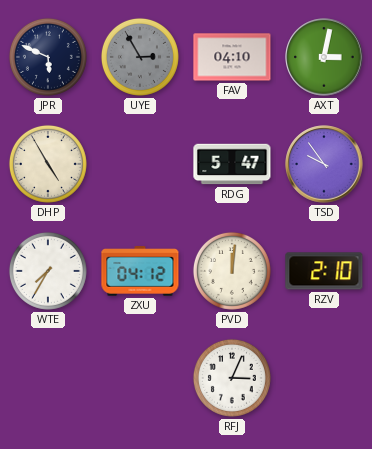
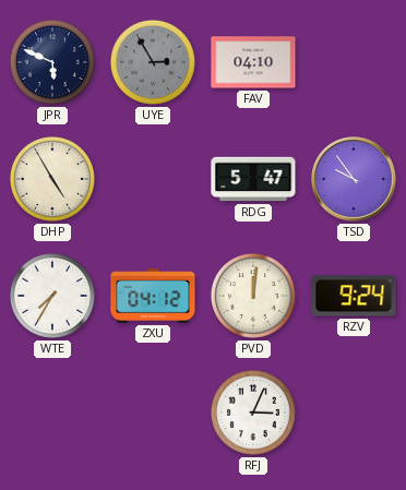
AXT: 3:02 -> none (324, 57)
RZV: 2:10 -> 9:24 (354, 296)
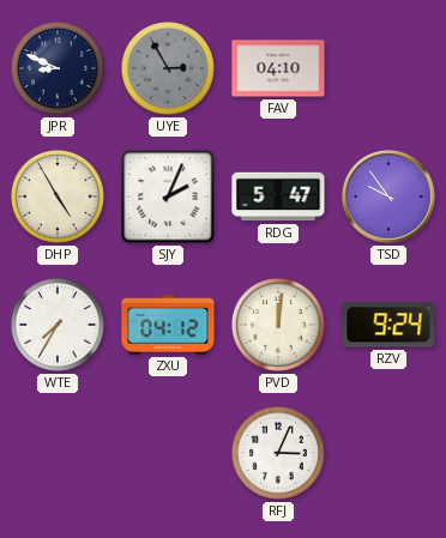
JPR: 5:49 -> 8:49 (58, 68)
SJY: none -> 2:04 (168, 197)
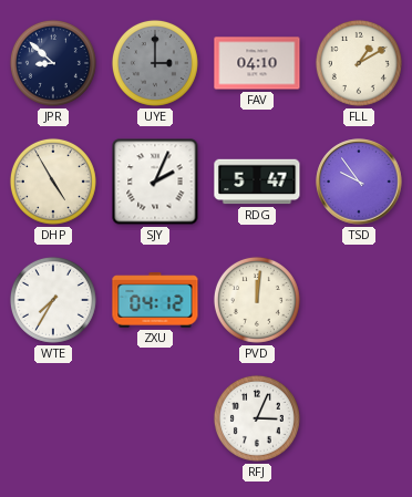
JPR: 8:49 -> 8:52 (53, 63)
UYE: 2:55 -> 3:00 (155, 63)
FLL: none -> 1:10 (359, 63)
RZV: 9:24 -> none (388, 325)
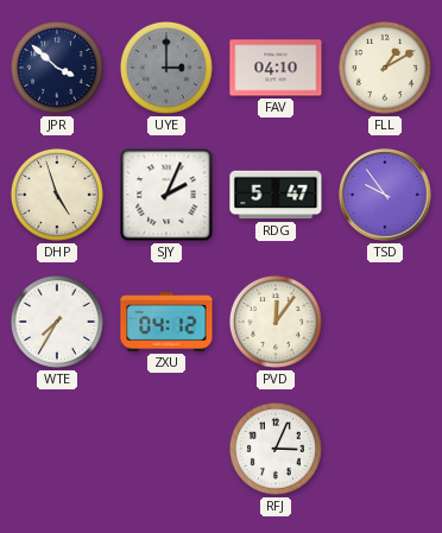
JPR: 8:52 -> 3:52 (57, 68)
DHP: 4:55 -> 4:57 (57, 195)
PVD: 12:01 -> 12:06 (276, 322)
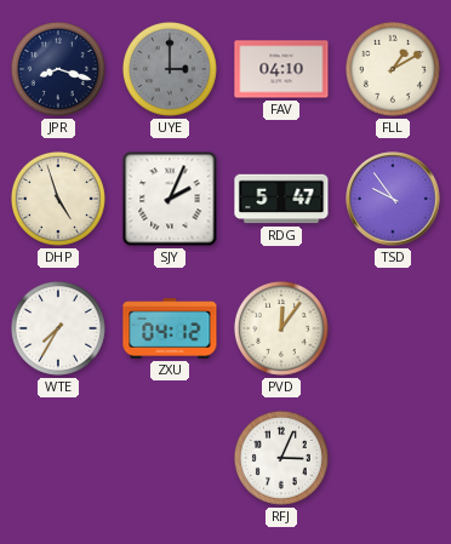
JPR: 3:52 -> 8:18 (58, 69)
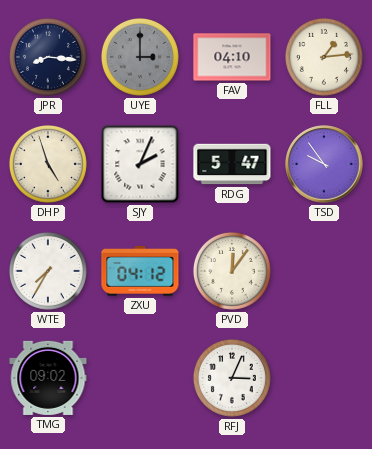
JPR: 8:18 -> 8:16 (48, 57)
FLL: 1:10 -> 1:14 (324, 57)
TMG: none -> 09:02 (48, 378)
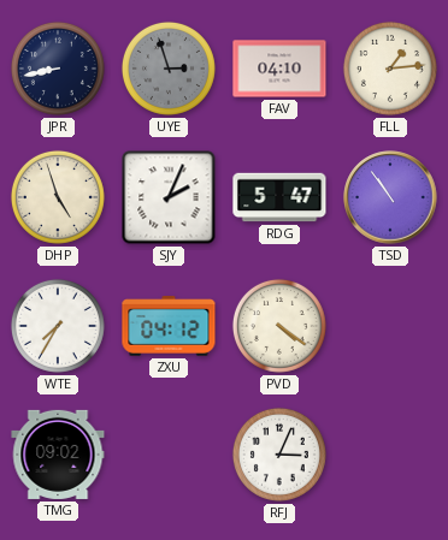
JPR: 8:16 -> 8:43 (58, 69)
UYE: 3:00 -> 2:57 (169, 69)
TSD: 9:54 -> 10:54 (390, 197)
PVD: 12:06 -> 4:21 (279, 326)
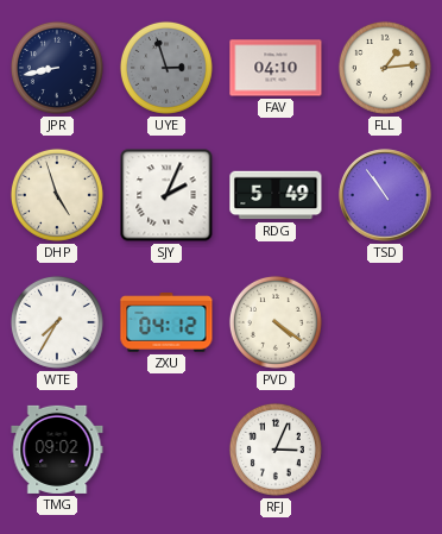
RDG: 5:47 -> 5:49 (276, 195)
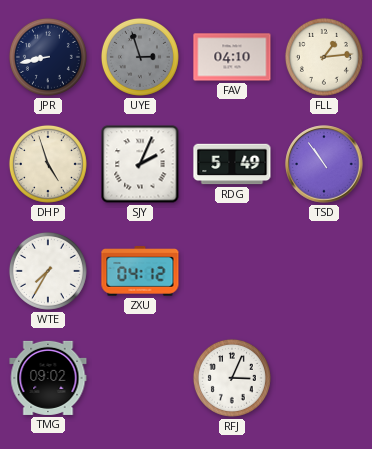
PVD: 4:21 -> none (276, 322)
